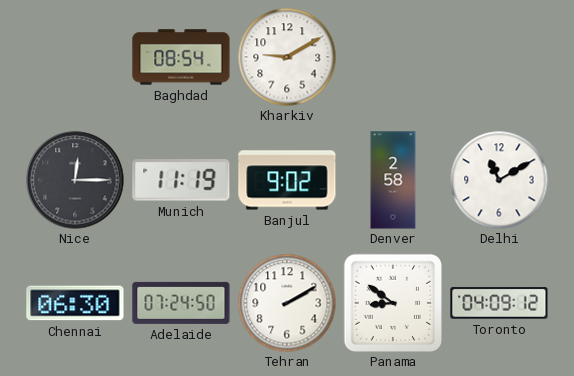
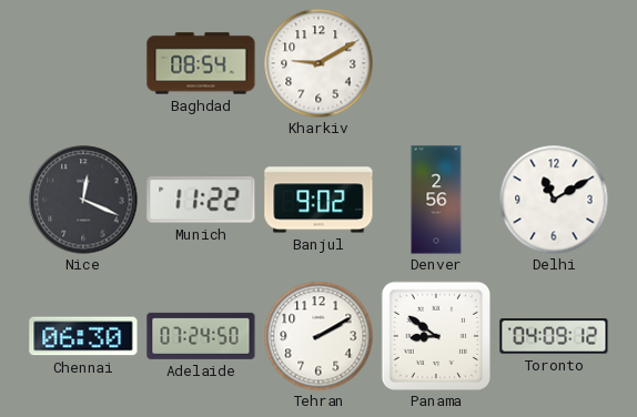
Nice: 12:15 -> 12:19 (83, 200)
Munich: 11:19 -> 11:22 (201, 200)
Denver: 2:58 -> 2:56 (436, 200)
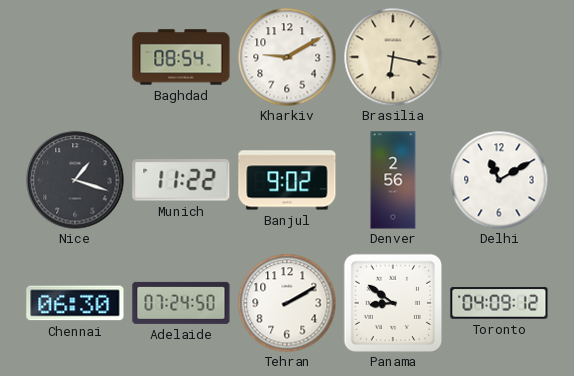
Brasilia: none -> 6:17 (393, 57)
Nice: 12:19 -> 1:18 (75, 180)
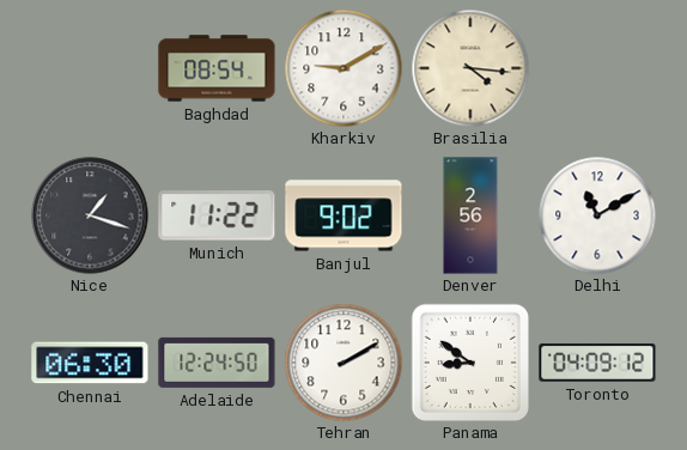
Brasilia: 6:17 -> 4:16 (470, 68)
Adelaide: 07:24 -> 12:24 (217, 363)
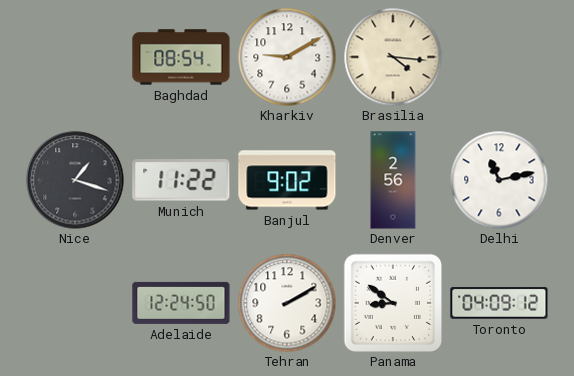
Delhi: 11:10 -> 11:13 (499, 180)
Chennai: 06:30 -> none (90, 363)
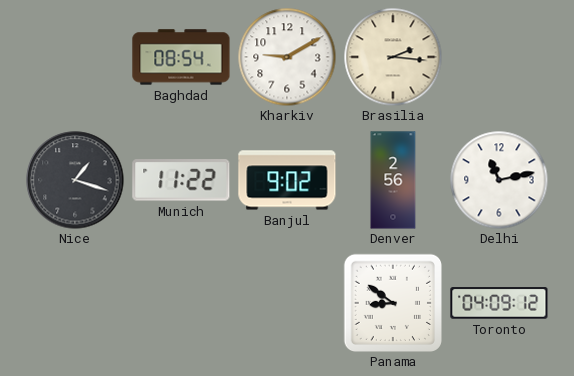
Brasilia: 4:16 -> 2:16 (393, 57)
Adelaide: 12:24 -> none (181, 303)
Tehran: 2:10 -> none (287, 303)
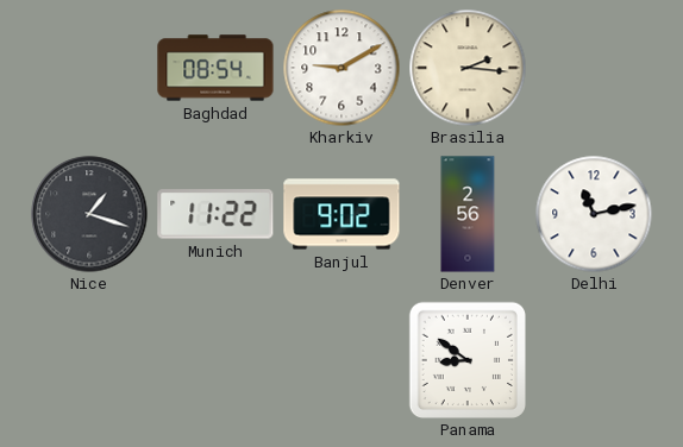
Toronto: 04:09 -> none (499, 303)
